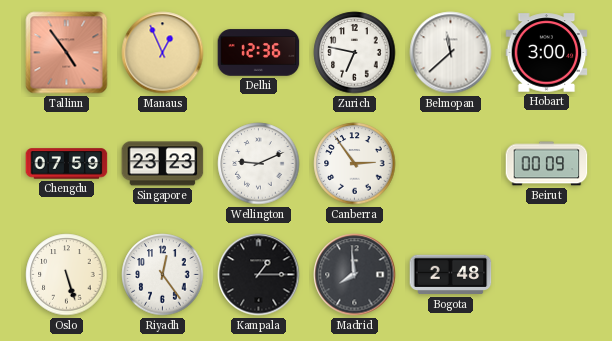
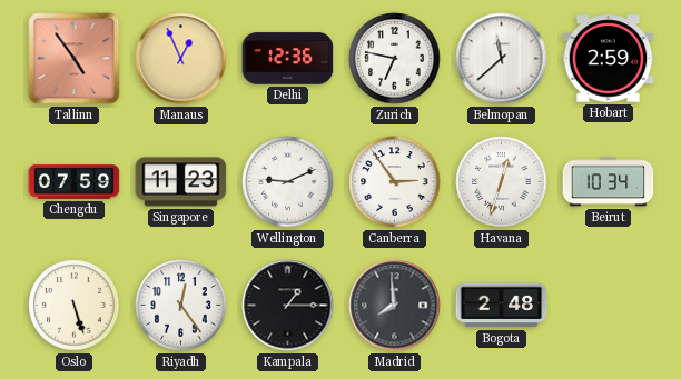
Hobart: 3:00 -> 2:59 (609, 59)
Singapore: 23:23 -> 11:23 (181, 182)
Havana: none -> 12:33 (502, 182)
Beirut: 00:09 -> 10:34 (609, 182)
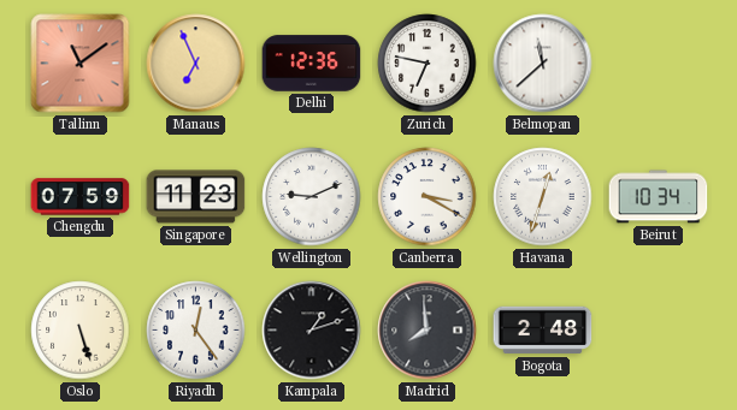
Tallinn: 4:54 -> 11:09 (81, 64)
Manaus: 12:56 -> 6:56 (196, 64)
Hobart: 2:59 -> none (609, 59)
Canberra: 2:54 -> 3:20 (428, 197)
Kampala: 1:15 -> 1:12 (312, 331)
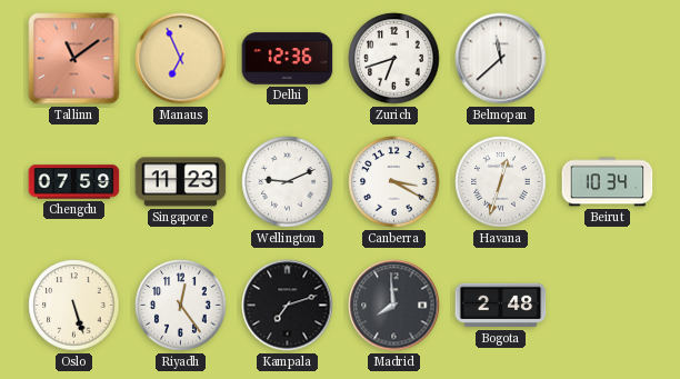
Zurich: 6:47 -> 6:42 (394, 59)
Kampala: 1:12 -> 7:12 (288, 306)
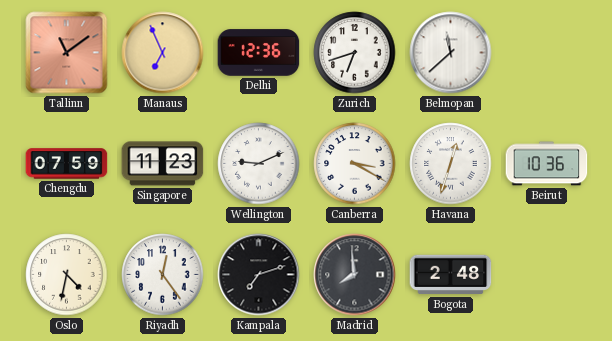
Beirut: 10:34 -> 10:36 (547, 164)
Oslo: 5:27 -> 4:32 (67, 275)
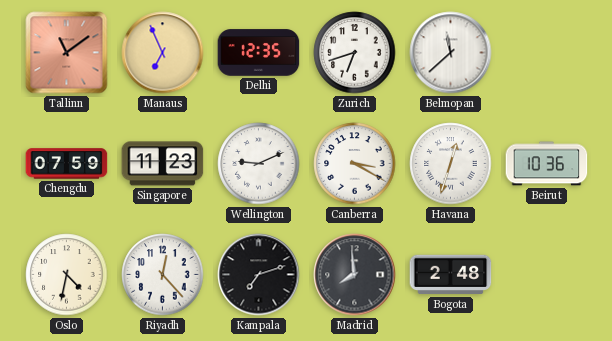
Delhi: 12:36 -> 12:35 (259, 53)
Riyadh: 12:24 -> 12:23 (163, 275)
